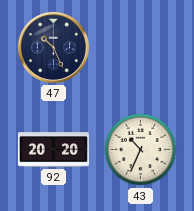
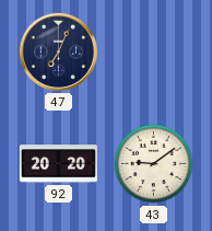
47: 10:26 -> 7:04 (58, 51)
43: 10:34 -> 9:09 (154, 164)
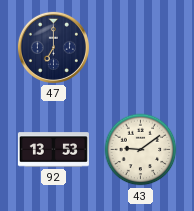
47: 7:04 -> 7:00 (53, 47)
92: 20:20 -> 13:53 (53, 150)
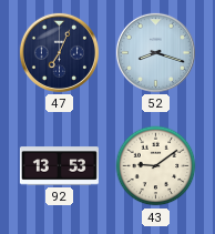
47: 7:00 -> 7:04 (59, 52)
52: none -> 8:18 (155, 52)
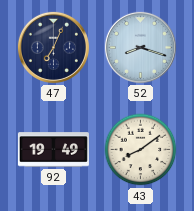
92: 13:53 -> 19:49 (53, 150)
43: 9:09 -> 8:09 (141, 150)
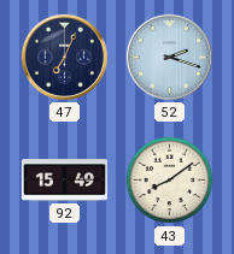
52: 8:18 -> 2:18 (169, 57)
92: 19:49 -> 15:49 (64, 181)
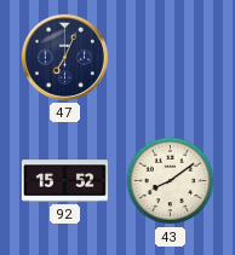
52: 2:18 -> none (169, 57)
92: 15:49 -> 15:52 (64, 181)
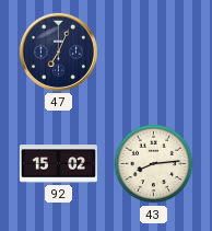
92: 15:52 -> 15:02 (58, 164)
43: 8:09 -> 8:14 (154, 164)
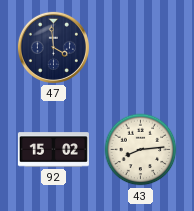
47: 7:04 -> 3:59 (53, 47)
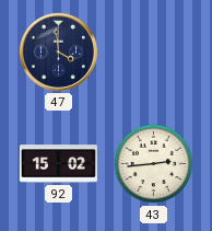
43: 8:14 -> 2:44 (154, 164)
